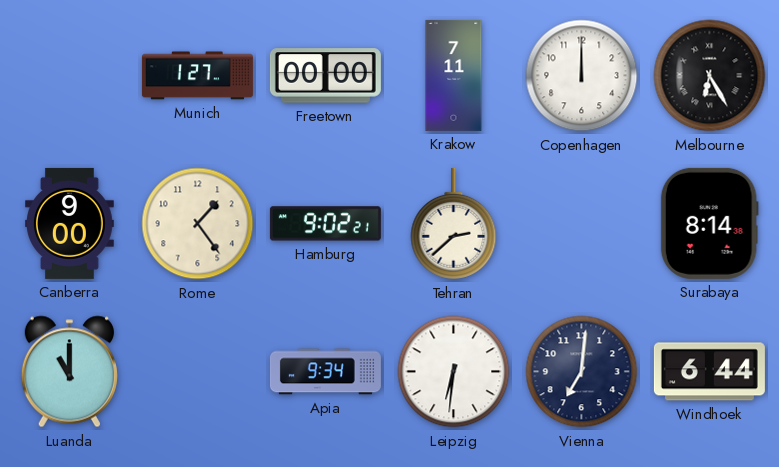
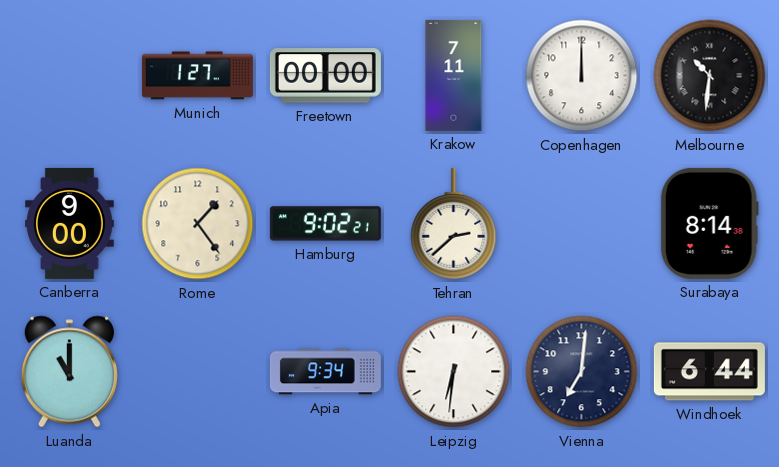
Melbourne: 6:25 -> 10:31 (710, 76)
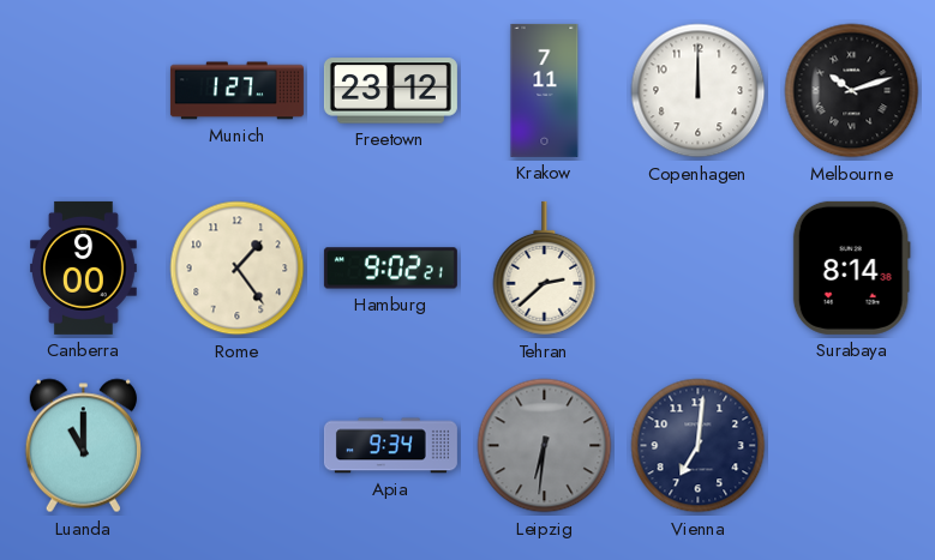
Freetown: 00:00 -> 23:12 (390, 91)
Melbourne: 10:31 -> 10:12 (852, 91)
Leipzig dial: white -> grey (545, 446)
Windhoek: 6:44 -> none (709, 372)
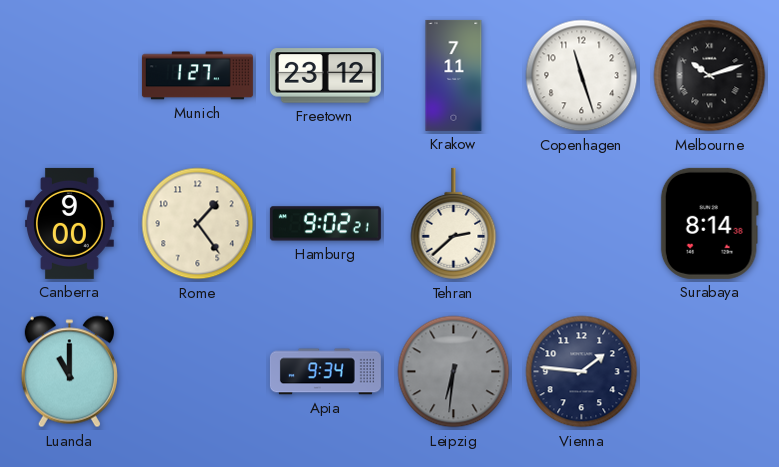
Copenhagen: 12:00 -> 11:27 (582, 76)
Vienna: 7:01 -> 1:46 (582, 372)
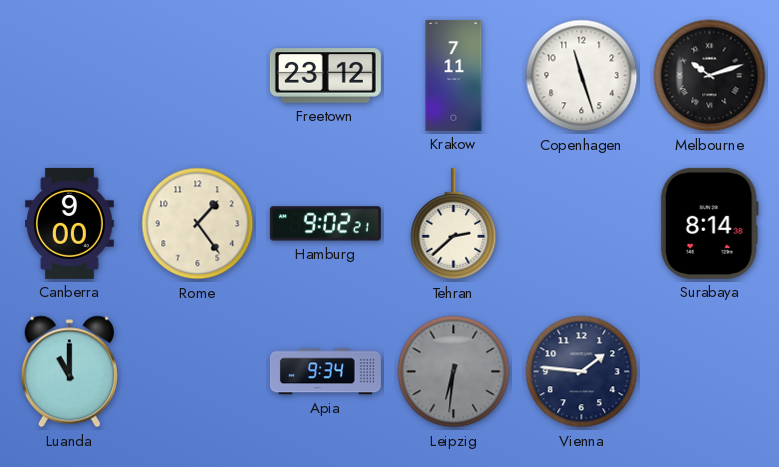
Munich: 1:27 -> none (197, 76)
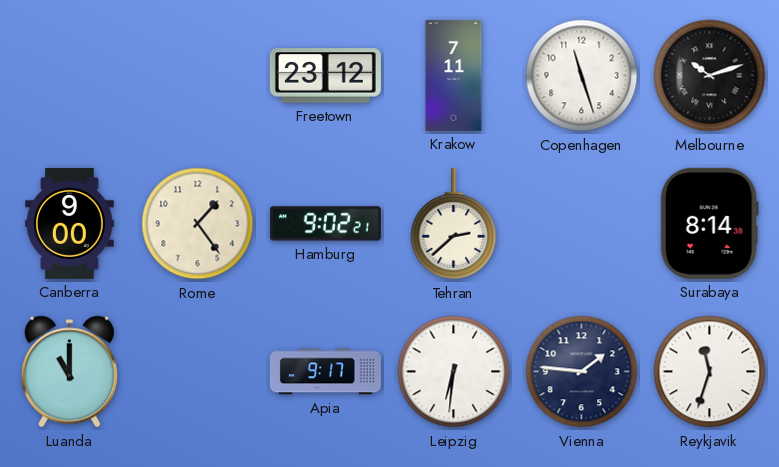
Apia: 9:34 -> 9:17 (325, 372)
Leipzig dial: grey -> white (454, 372)
Reykjavik: none -> 11:33 (710, 372)
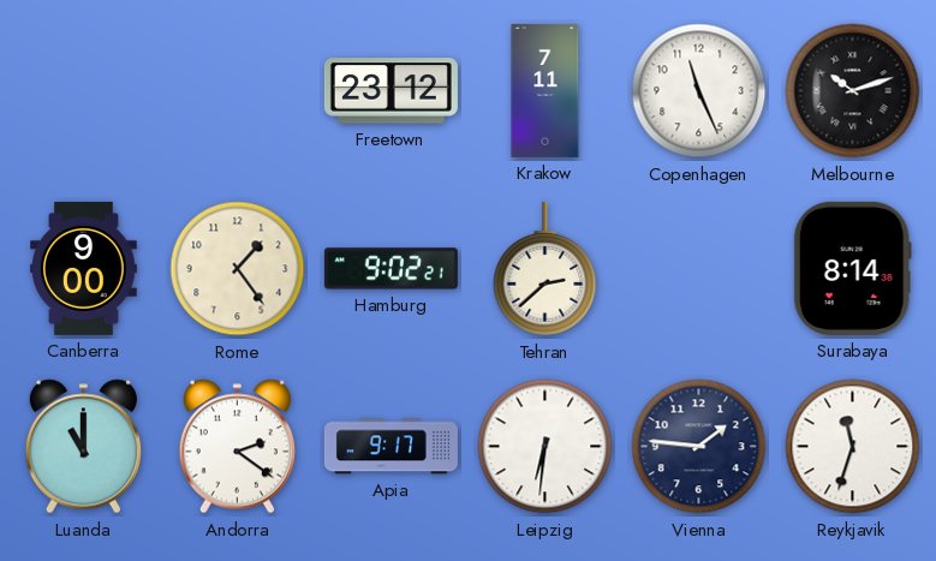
Copenhagen: 11:27 -> 11:26 (699, 91)
Andorra: none -> 2:21 (237, 447)
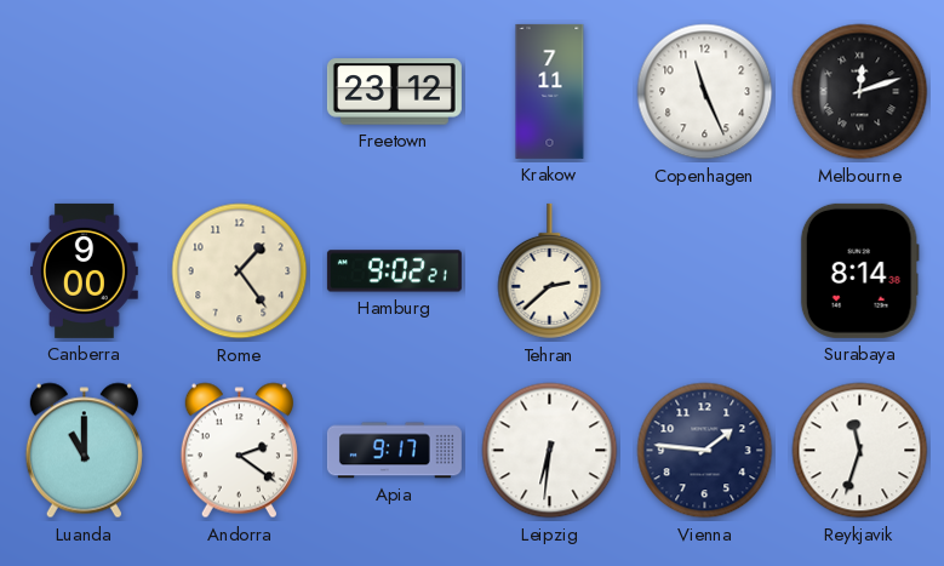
Melbourne: 10:12 -> 12:12 (860, 92)
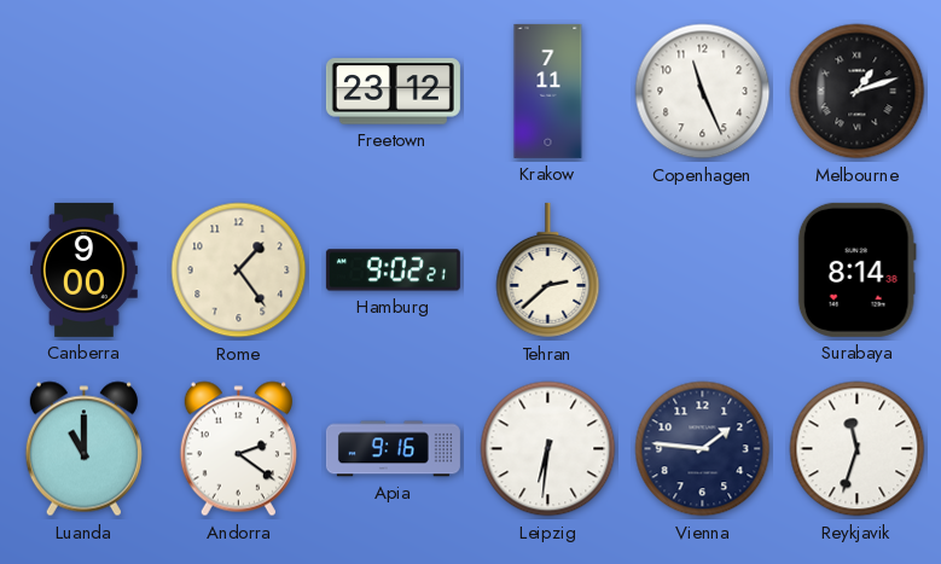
Melbourne: 12:12 -> 1:12 (858, 92)
Apia: 9:17 -> 9:16 (393, 449)
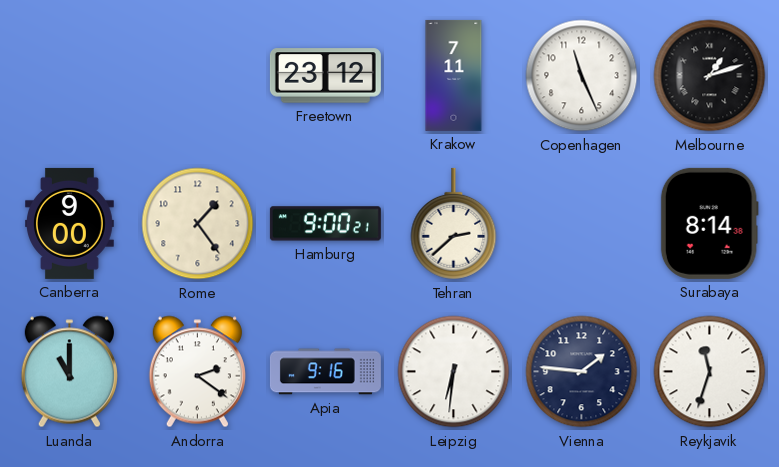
Hamburg: 9:02 -> 9:00 (325, 224)
